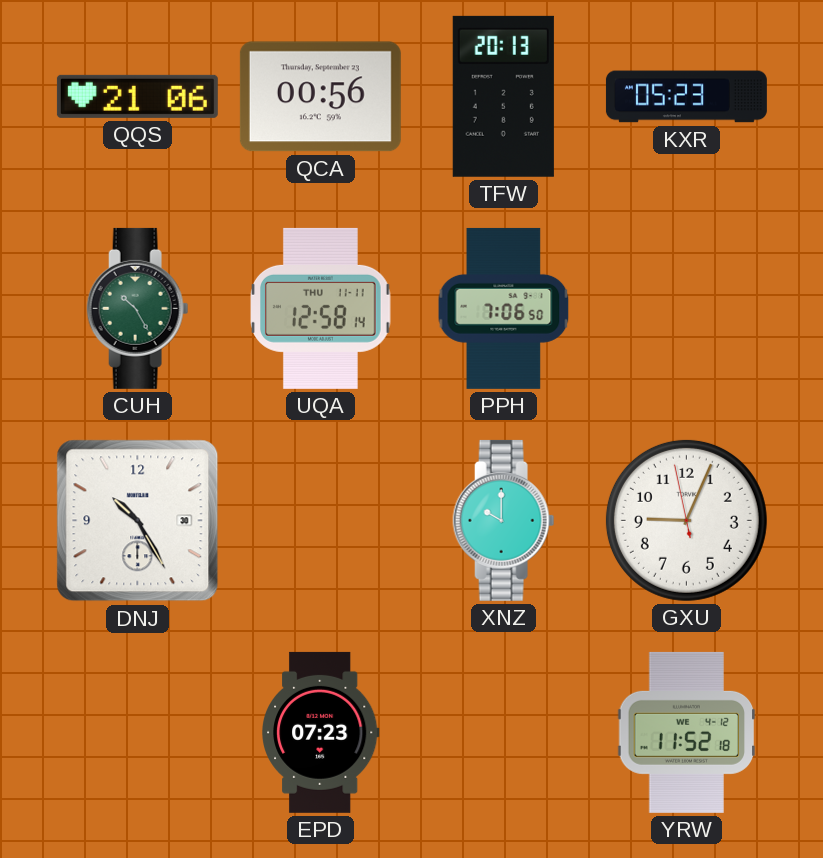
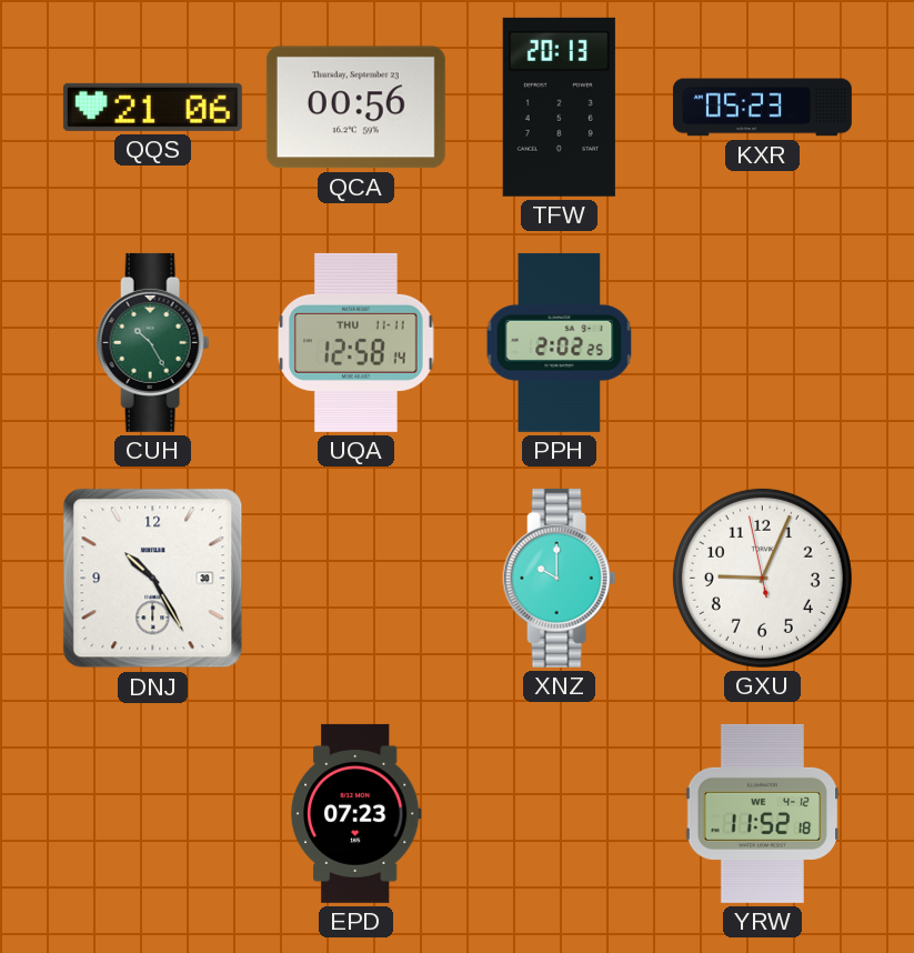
PPH: 7:06 -> 2:02 (560, 342)
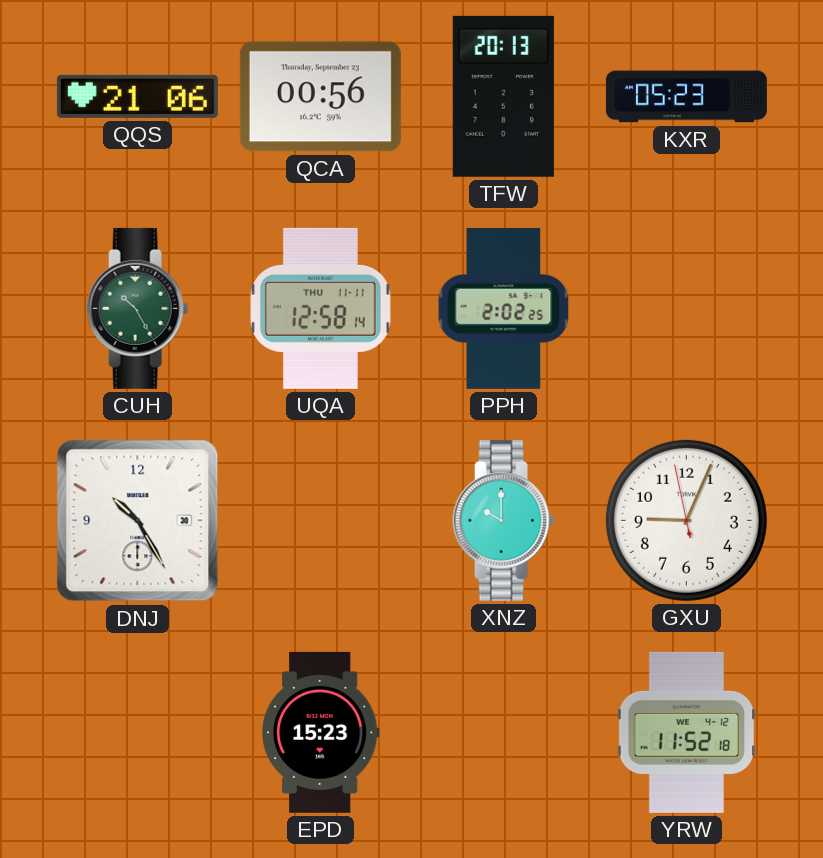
EPD: 07:23 -> 15:23 (321, 732)
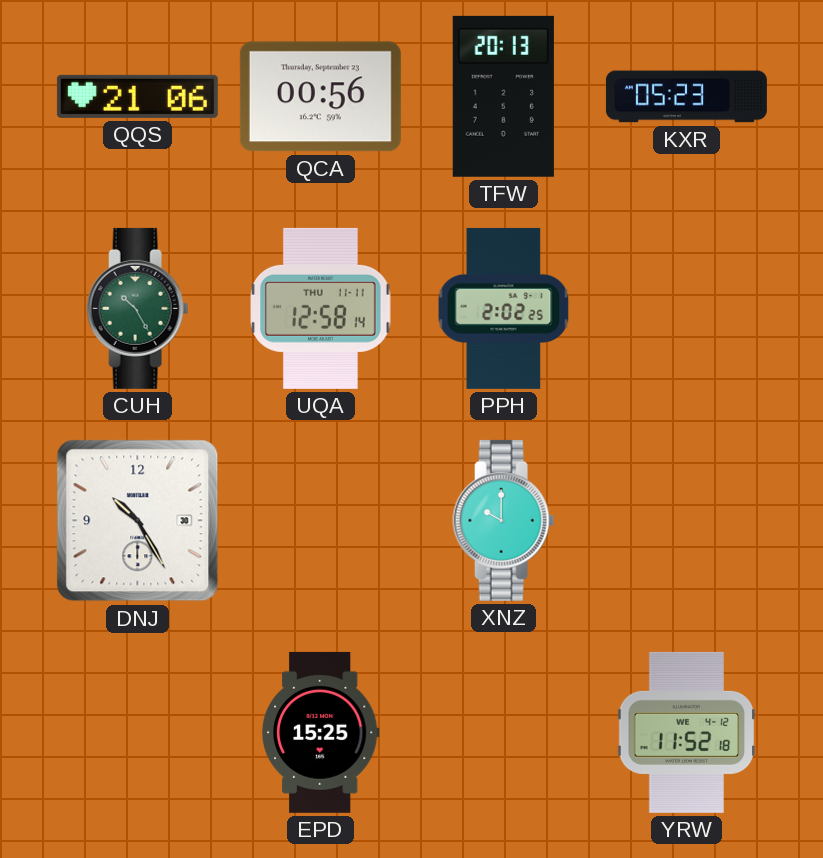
GXU: 9:03 -> none (686, 520)
EPD: 15:23 -> 15:25 (321, 732)
